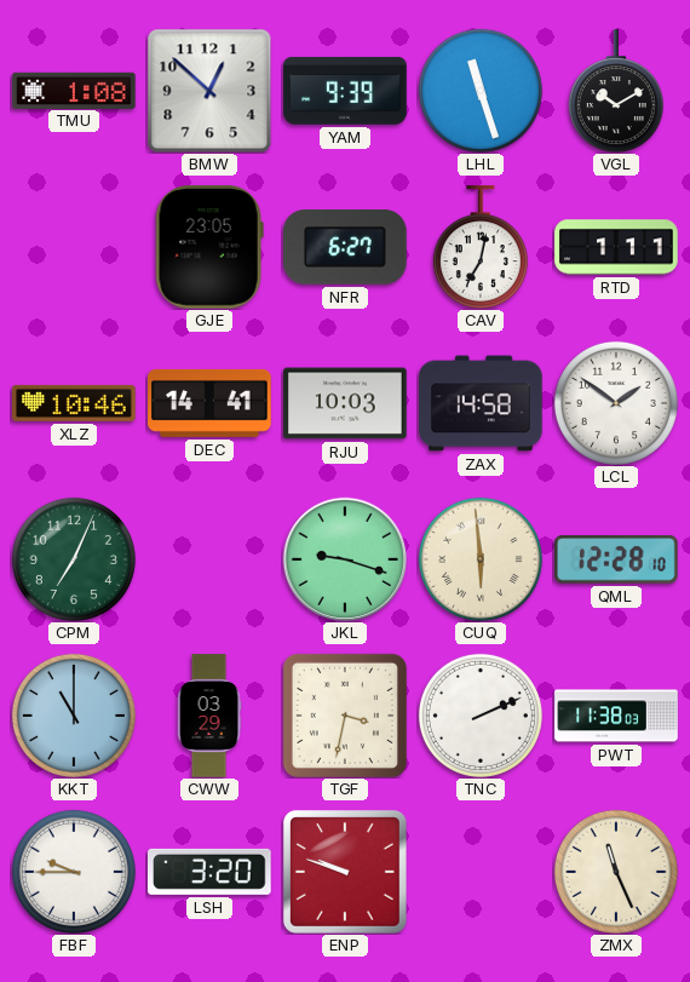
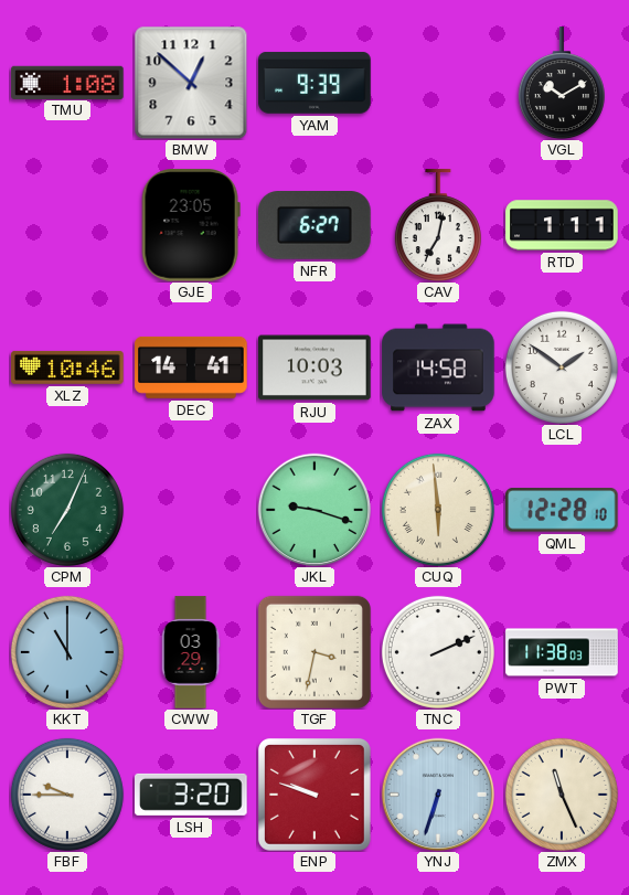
LHL: 11:27 -> none (481, 91)
YNJ: none -> 6:33 (438, 795)
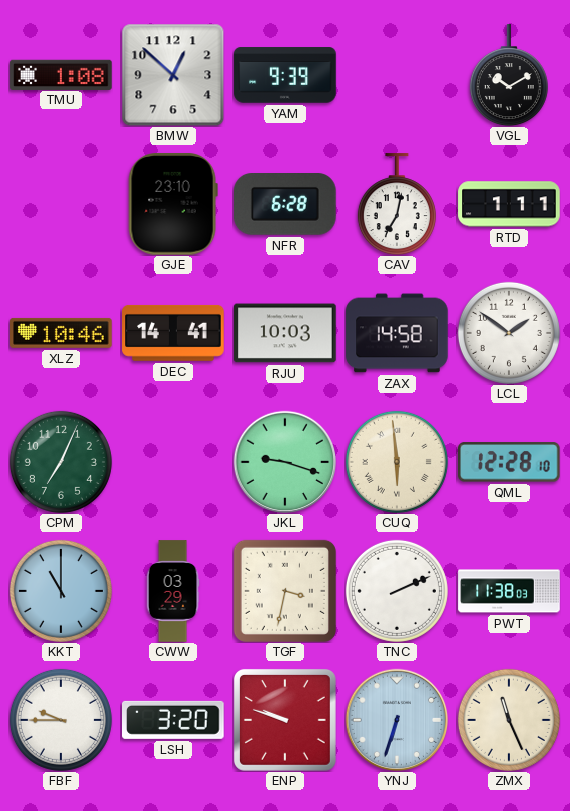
GJE: 23:05 -> 23:10 (173, 205)
NFR: 6:27 -> 6:28 (286, 205)
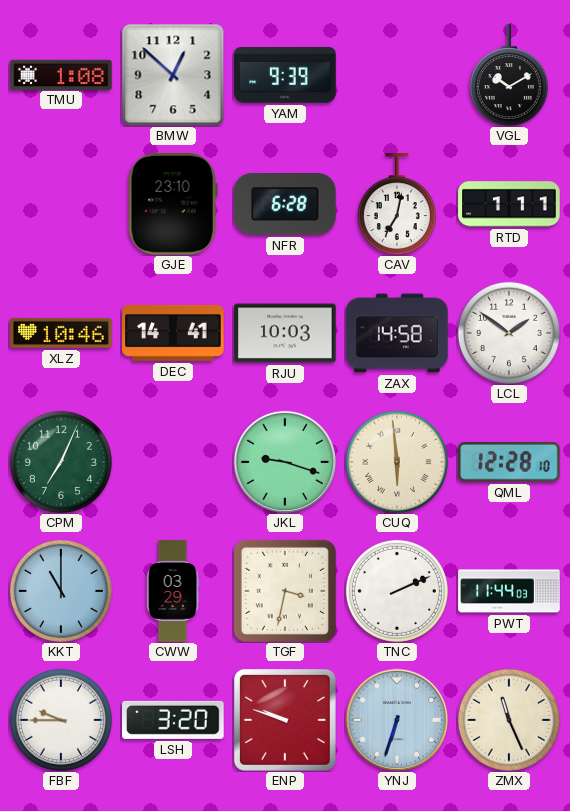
PWT: 11:38 -> 11:44 (509, 591)
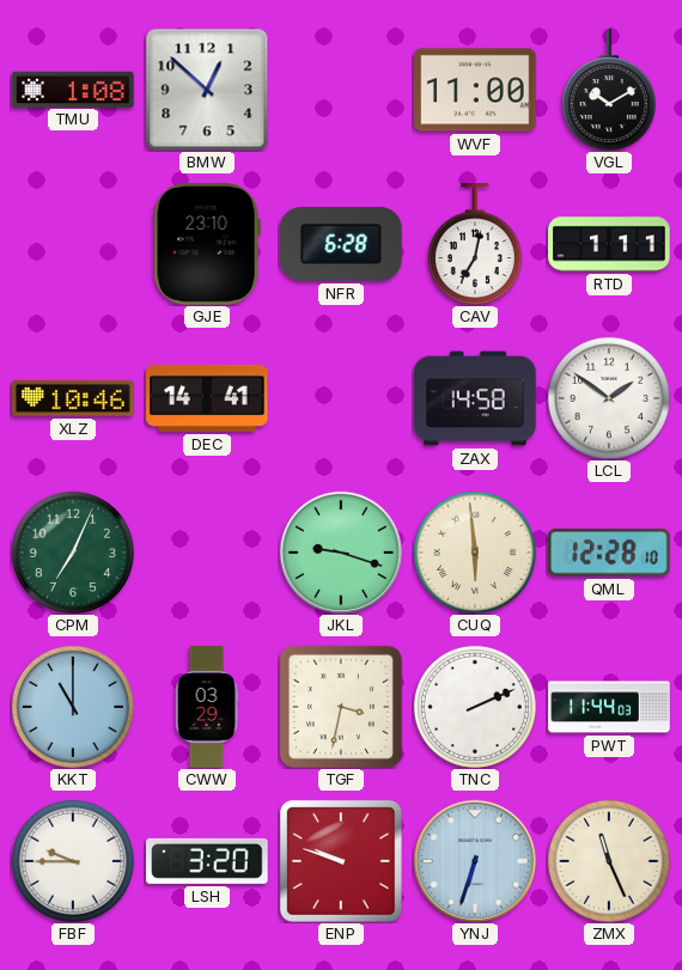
YAM: 9:39 -> none (285, 75)
WVF: none -> 11:00 (475, 90)
RJU: 10:03 -> none (285, 333)
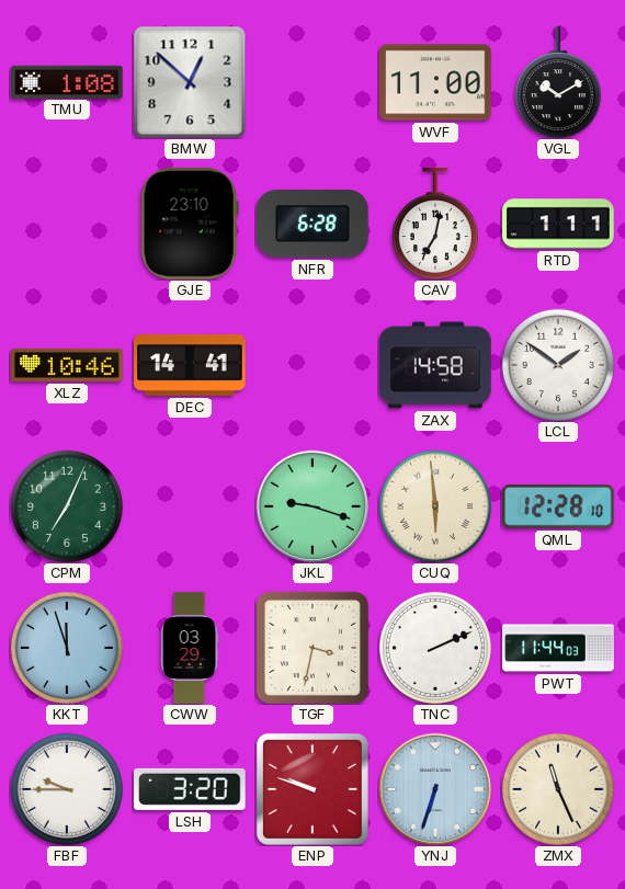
KKT: 11:00 -> 11:57 (67, 648)
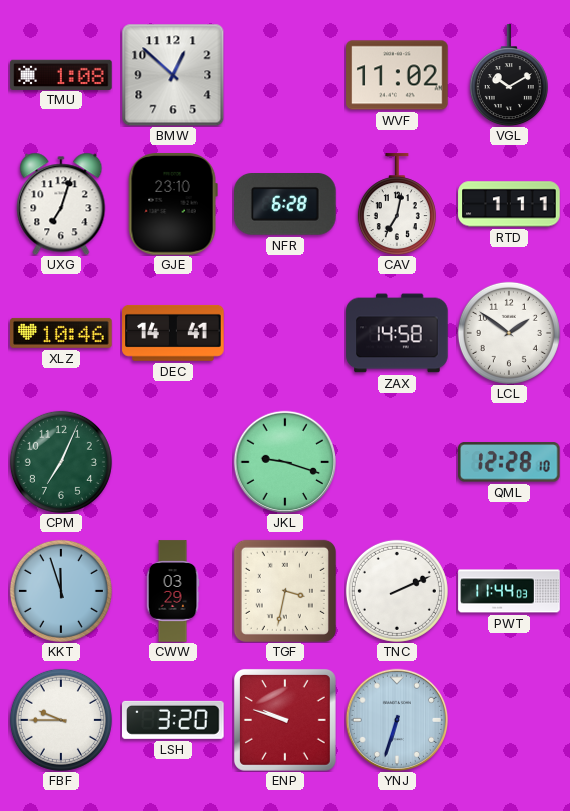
WVF: 11:00 -> 11:02 (397, 75)
UXG: none -> 7:03 (61, 204)
CUQ: 5:59 -> none (435, 506)
ZMX: 11:26 -> none (558, 789)
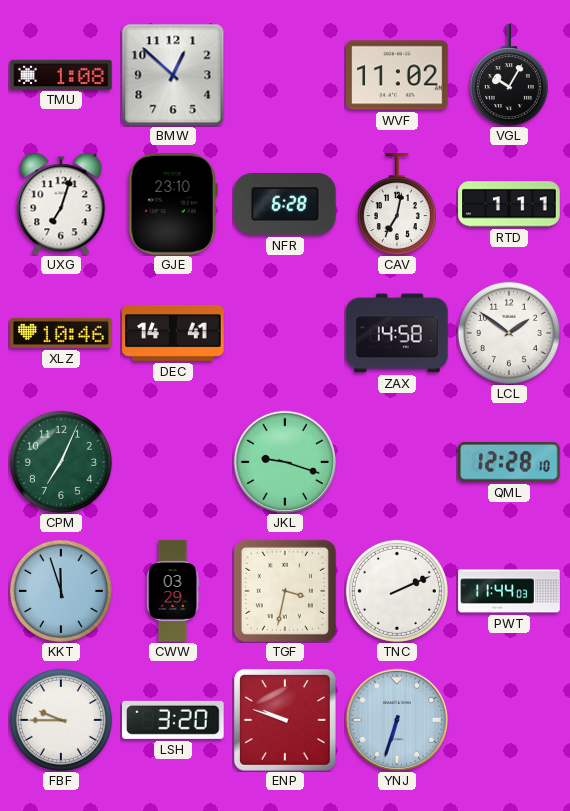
VGL: 10:10 -> 10:05 (509, 75)
